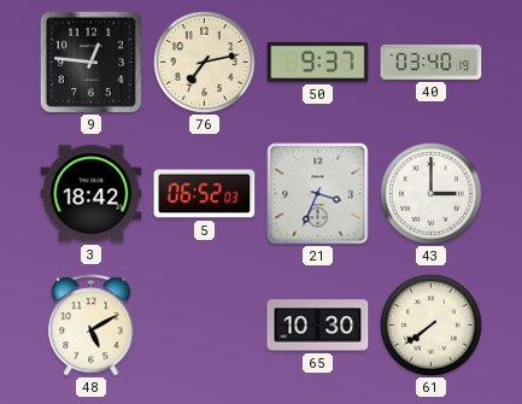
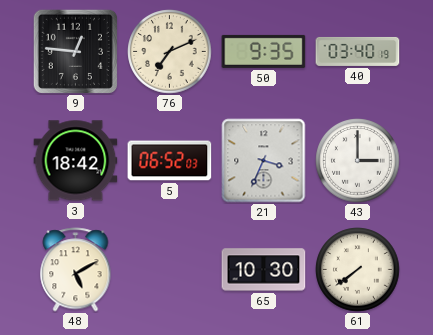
76: 7:13 -> 7:11 (170, 52)
50: 9:37 -> 9:35 (264, 51)
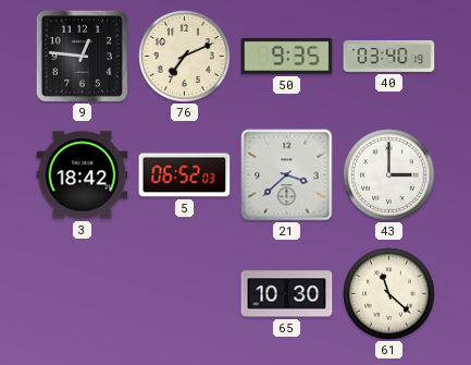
21: 3:34 -> 3:38 (287, 175)
48: 5:10 -> none (76, 270)
61: 7:39 -> 11:22 (389, 294)
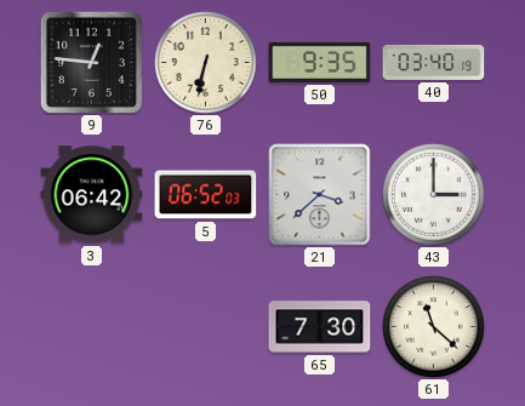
76: 7:11 -> 6:32 (206, 63)
3: 18:42 -> 06:42 (92, 195)
65: 10:30 -> 7:30 (320, 327)
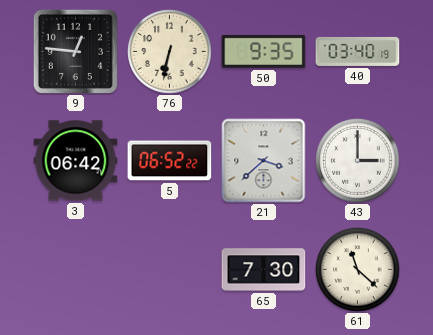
5: 06:52:03 -> 06:52:22 (170, 161)
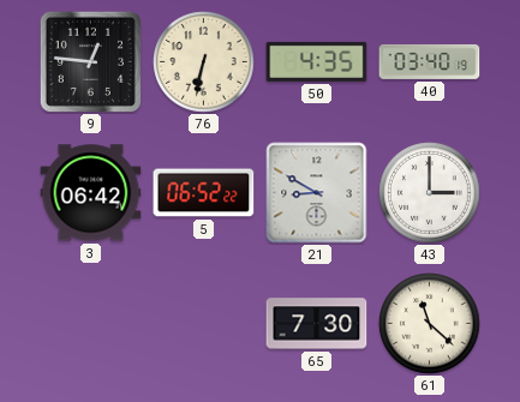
50: 9:35 -> 4:35 (317, 61)
21: 3:38 -> 8:50 (317, 193)
